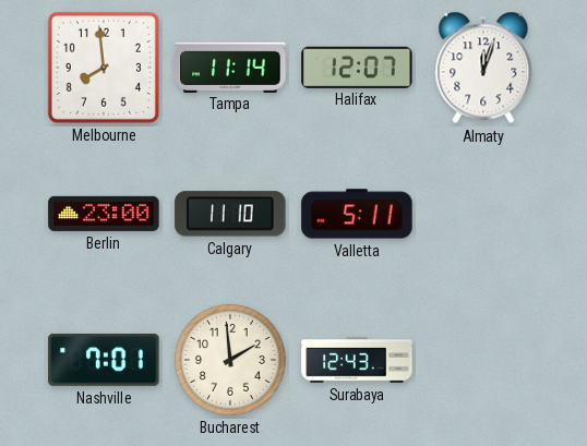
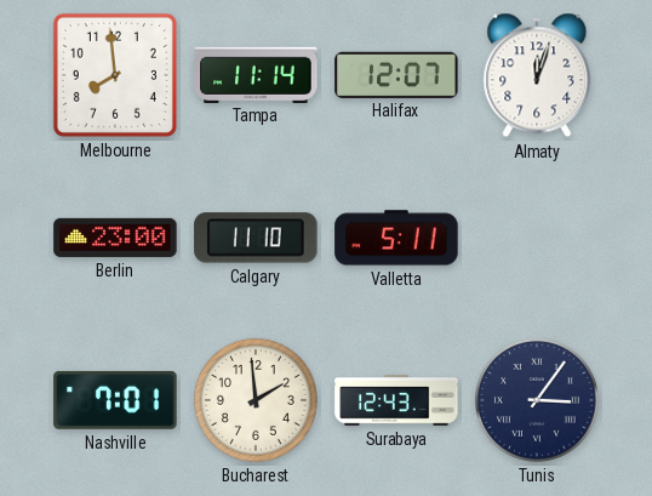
Tunis: none -> 3:06 (537, 400)
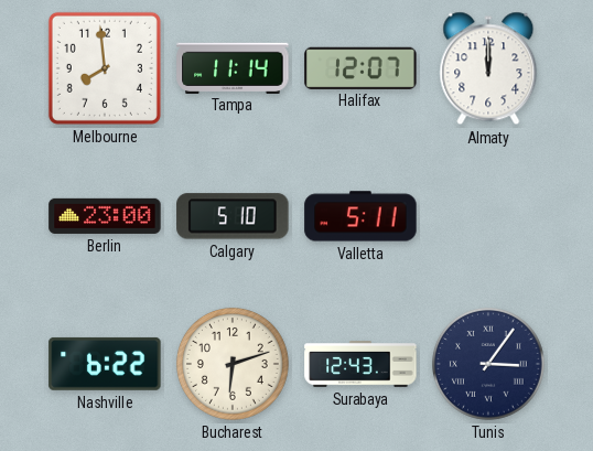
Almaty: 12:03 -> 12:00 (488, 68)
Calgary: 11:10 -> 5:10 (233, 216)
Nashville: 7:01 -> 6:22 (105, 364)
Bucharest: 1:59 -> 6:12 (233, 364)
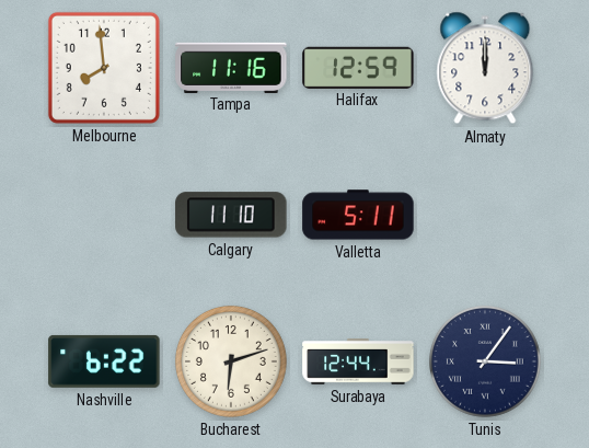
Tampa: 11:14 -> 11:16 (231, 67)
Halifax: 12:07 -> 12:59 (358, 67)
Berlin: 23:00 -> none (105, 216)
Calgary: 5:10 -> 11:10 (231, 215)
Surabaya: 12:43 -> 12:44 (358, 363)
